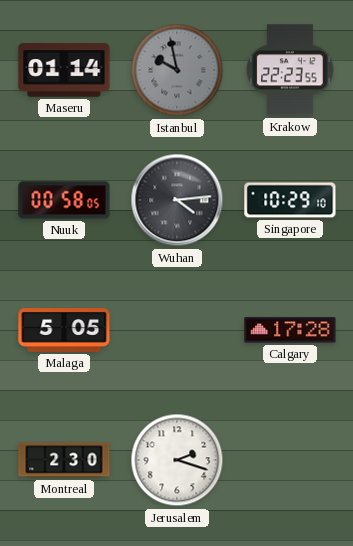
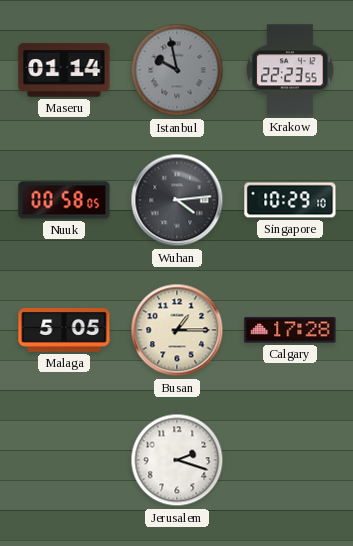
Busan: none -> 1:15 (177, 330)
Montreal: 2:30 -> none (64, 460)
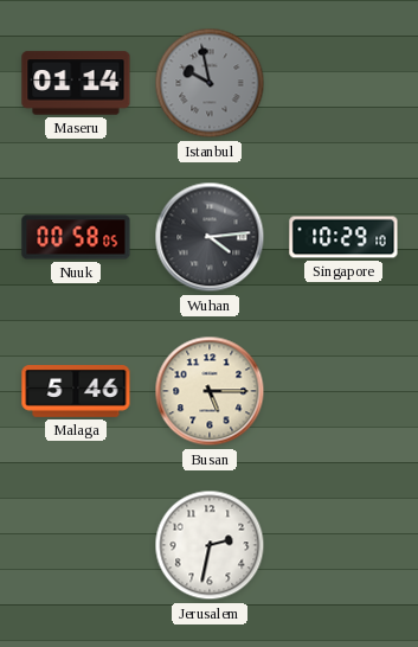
Krakow: 22:23 -> none (290, 70)
Malaga: 5:05 -> 5:46 (76, 392)
Busan: 1:15 -> 5:15 (210, 391)
Calgary: 17:28 -> none (290, 330)
Jerusalem: 2:18 -> 2:32 (210, 545)
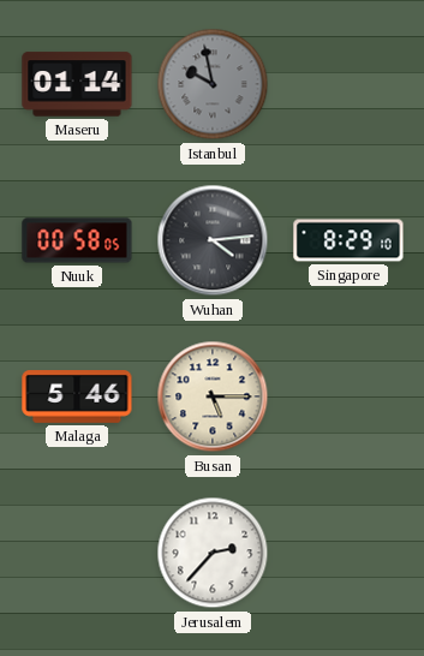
Singapore: 10:29 -> 8:29 (348, 240)
Jerusalem: 2:32 -> 2:37 (213, 553)
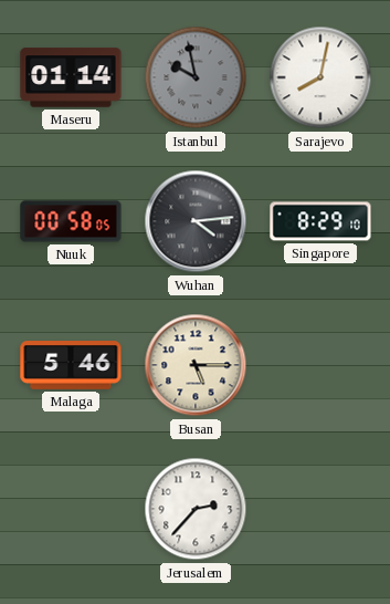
Sarajevo: none -> 8:02 (320, 77)
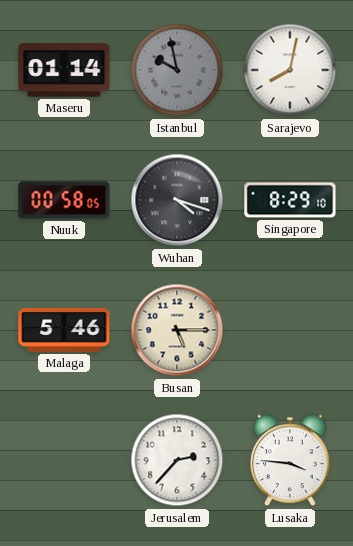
Wuhan: 4:14 -> 4:18 (177, 200)
Lusaka: none -> 3:46 (290, 460)
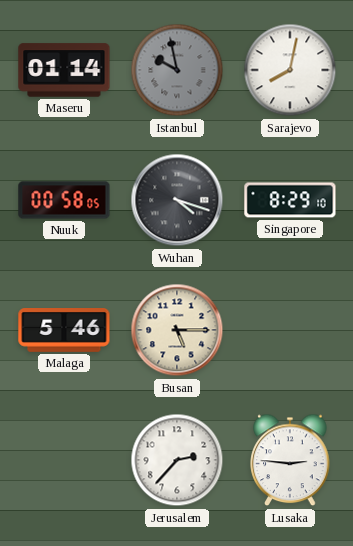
Lusaka: 3:46 -> 2:46 (290, 460)
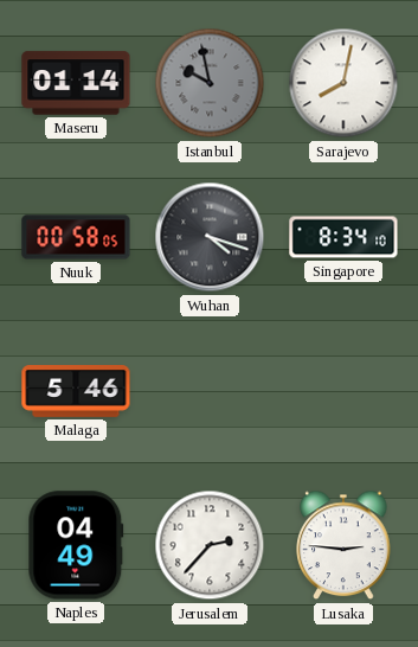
Singapore: 8:29 -> 8:34 (343, 237)
Busan: 5:15 -> none (177, 330)
Naples: none -> 04:49 (76, 545)
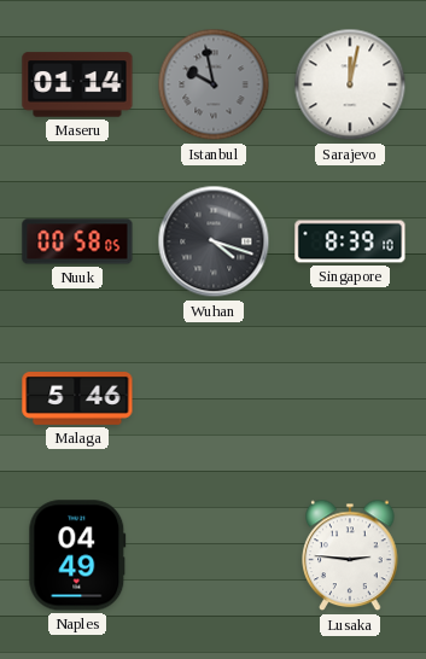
Sarajevo: 8:02 -> 12:02 (350, 84)
Singapore: 8:34 -> 8:39 (350, 241)
Jerusalem: 2:37 -> none (210, 545)
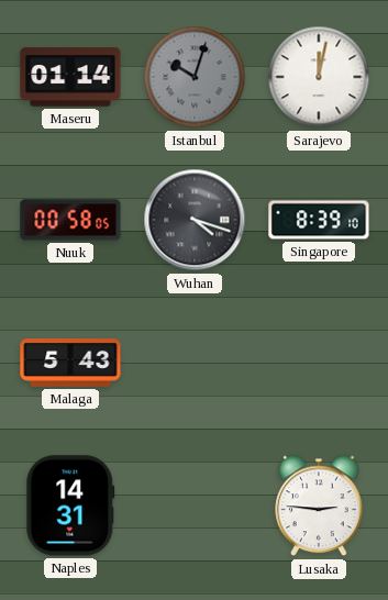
Istanbul: 9:58 -> 10:03 (195, 77)
Malaga: 5:46 -> 5:43 (70, 364)
Naples: 04:49 -> 14:31 (70, 505)
